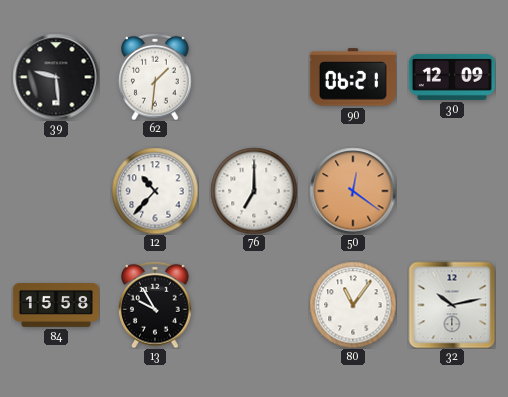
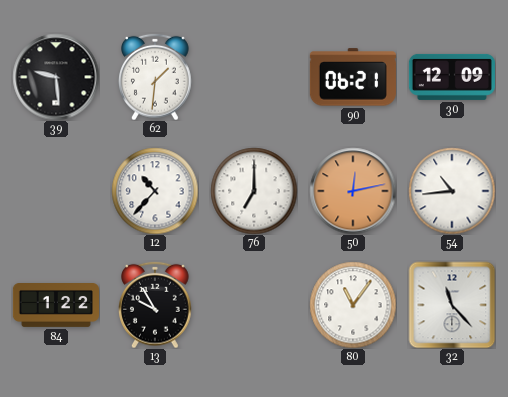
50: 12:21 -> 12:13 (353, 191)
54: none -> 10:44 (452, 191)
84: 15:58 -> 1:22 (56, 306)
32: 10:13 -> 11:23 (452, 305)
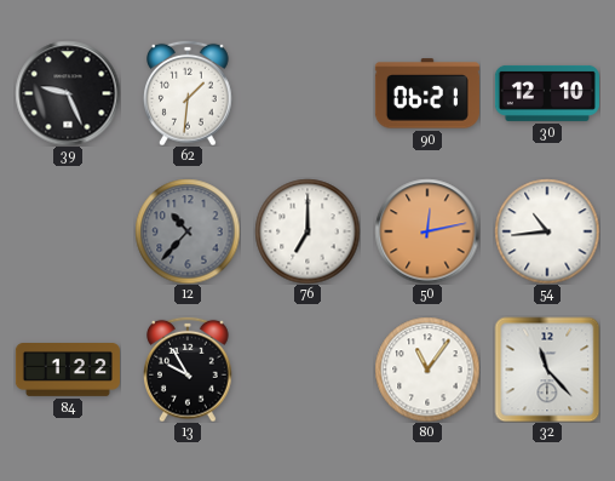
39: 9:29 -> 9:26 (68, 93)
30: 12:09 -> 12:10 (547, 93)
12 dial: white -> grey (188, 231)
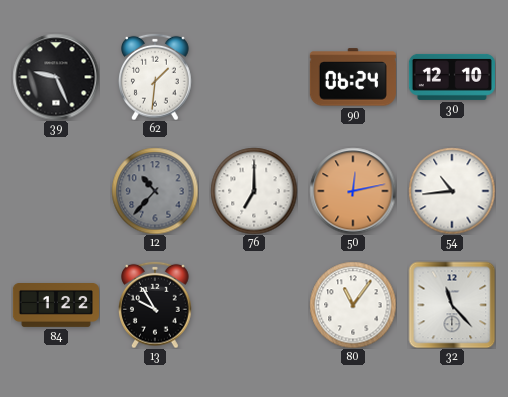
90: 06:21 -> 06:24 (353, 77)
